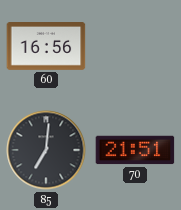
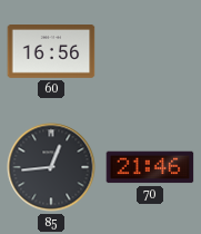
85: 7:01 -> 12:44 (51, 167)
70: 21:51 -> 21:46 (150, 167)
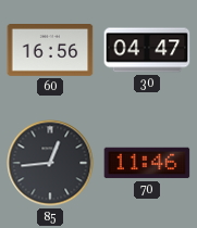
30: none -> 04:47 (147, 50)
70: 21:46 -> 11:46 (147, 163)
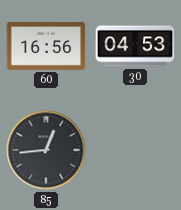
30: 04:47 -> 04:53 (135, 46)
70: 11:46 -> none (147, 163)
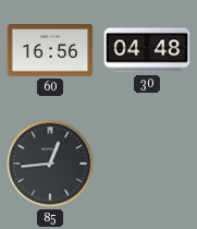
30: 04:53 -> 04:48 (147, 50)
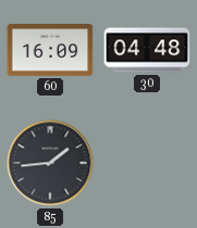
60: 16:56 -> 16:09 (50, 51)
85: 12:44 -> 1:44 (50, 163)
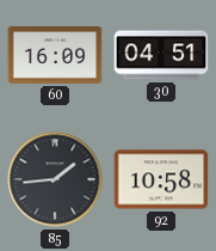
30: 04:48 -> 04:51 (161, 55)
92: none -> 10:58 (161, 179)
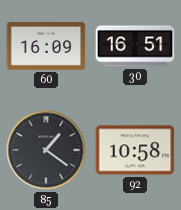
30: 04:51 -> 16:51 (135, 46)
85: 1:44 -> 1:21 (46, 150)
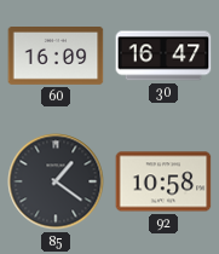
30: 16:51 -> 16:47 (163, 56)
